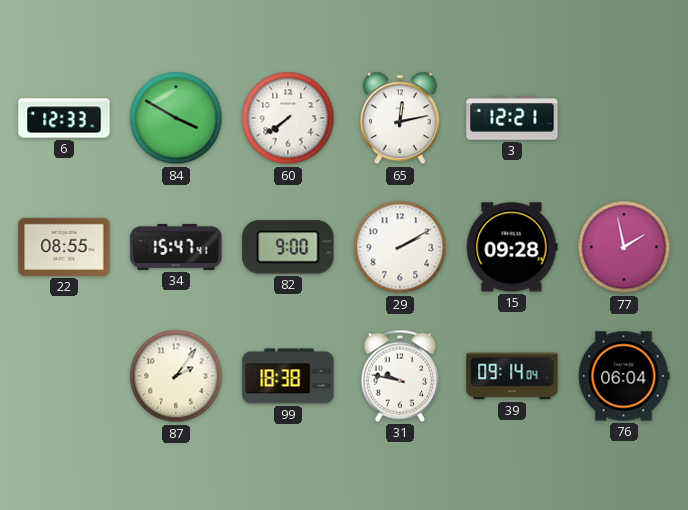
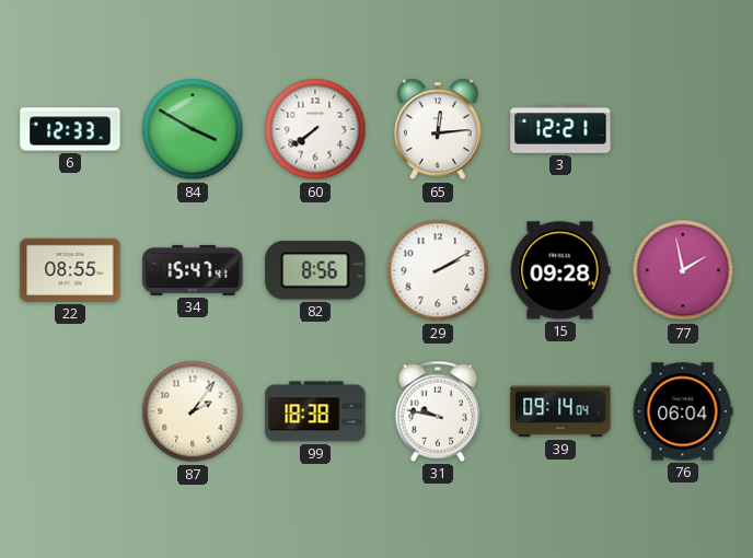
65: 12:13 -> 12:14 (438, 129)
82: 9:00 -> 8:56 (315, 270)
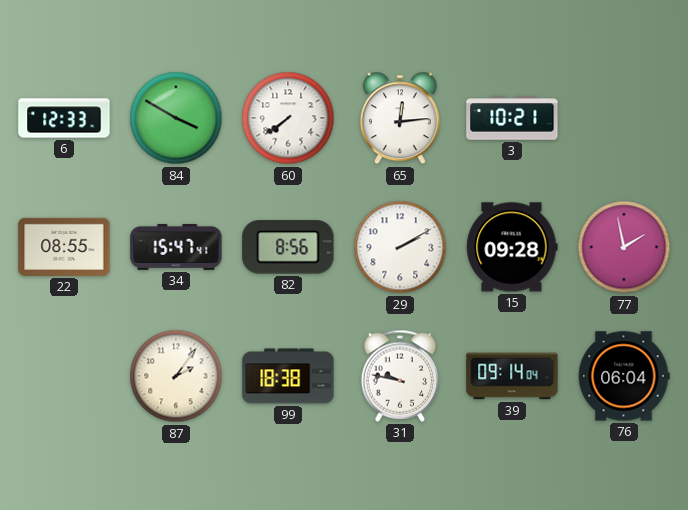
3: 12:21 -> 10:21 (512, 119)
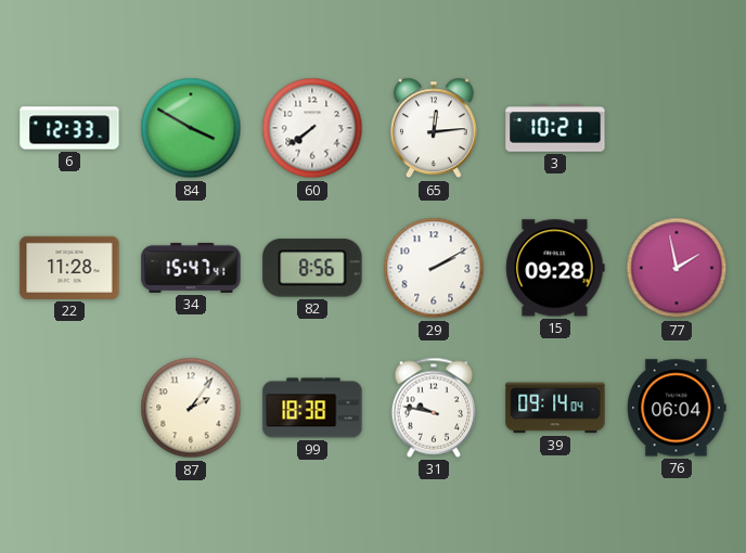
22: 08:55 -> 11:28 (69, 268)
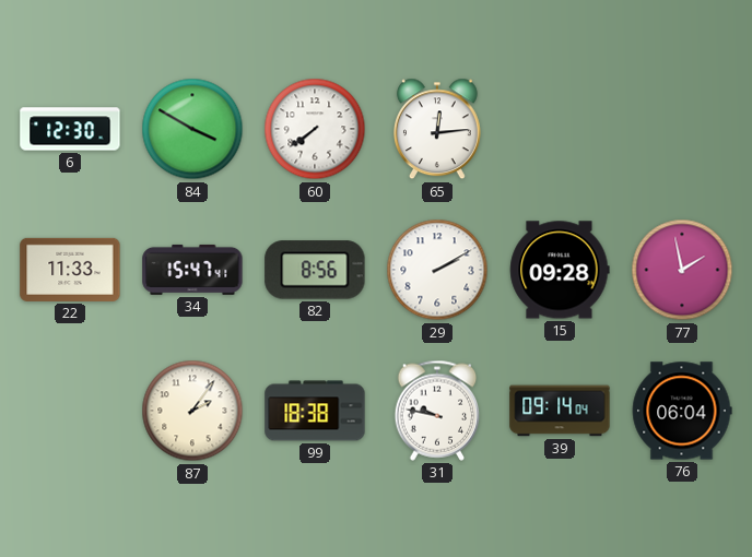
6: 12:33 -> 12:30 (70, 129)
3: 10:21 -> none (555, 129)
22: 11:28 -> 11:33 (70, 270)
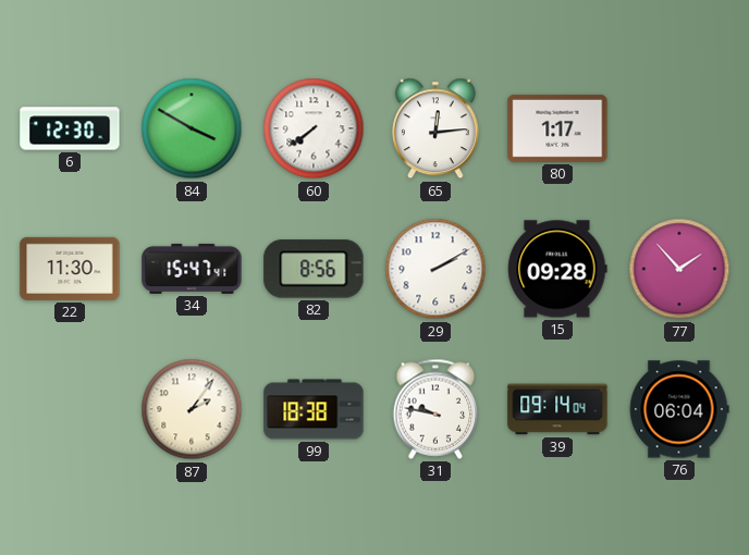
80: none -> 1:17 (557, 128)
22: 11:33 -> 11:30 (70, 269)
77: 1:58 -> 1:53 (679, 269)
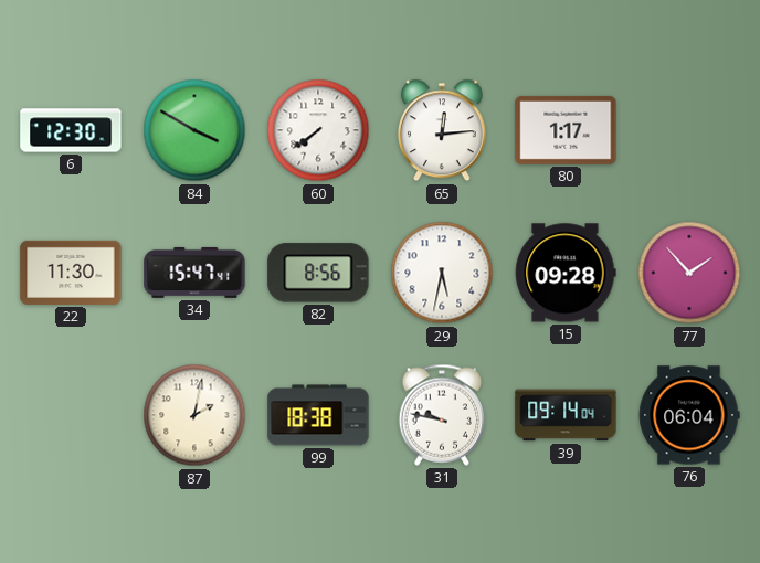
29: 2:10 -> 5:32 (442, 273)
87: 2:06 -> 2:02 (194, 415)
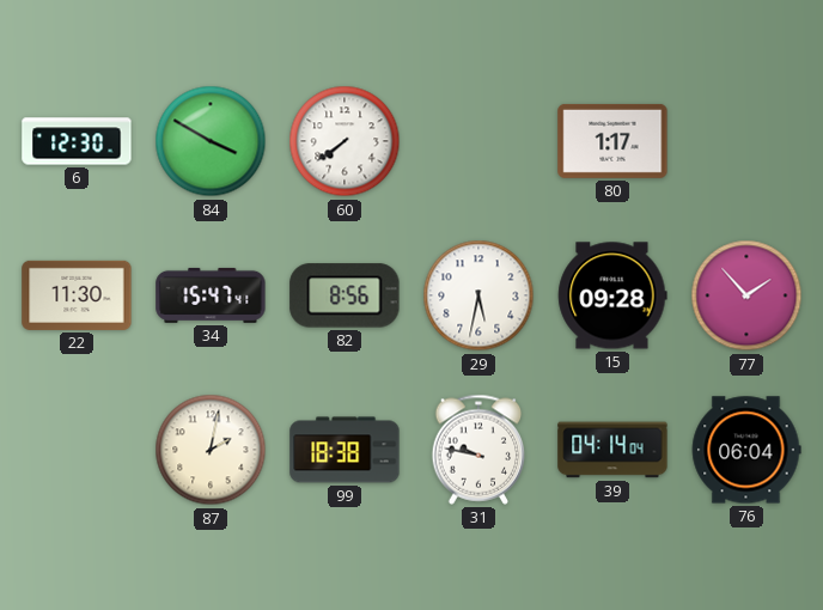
65: 12:14 -> none (442, 130)
39: 09:14 -> 04:14 (612, 450)
